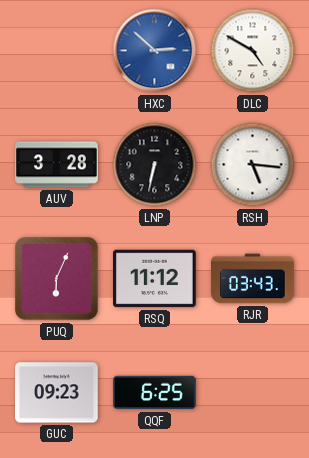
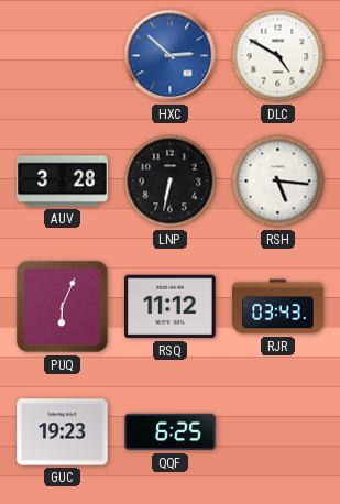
GUC: 09:23 -> 19:23 (63, 432)
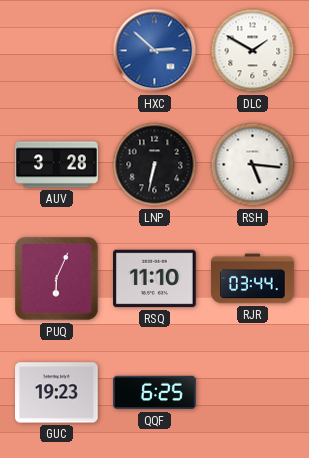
DLC: 4:50 -> 1:50 (253, 51)
RSQ: 11:12 -> 11:10 (155, 279)
RJR: 03:43 -> 03:44 (253, 279)
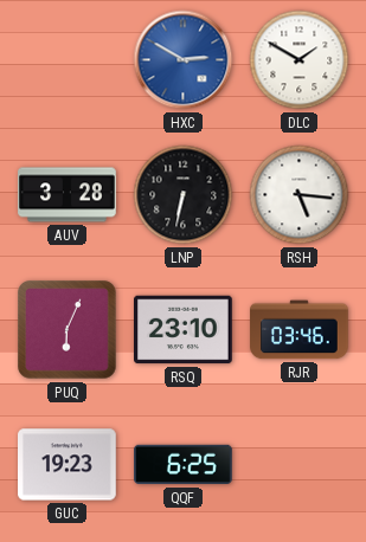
HXC: 2:52 -> 2:50 (184, 60)
RSQ: 11:10 -> 23:10 (184, 330)
RJR: 03:44 -> 03:46 (300, 330)
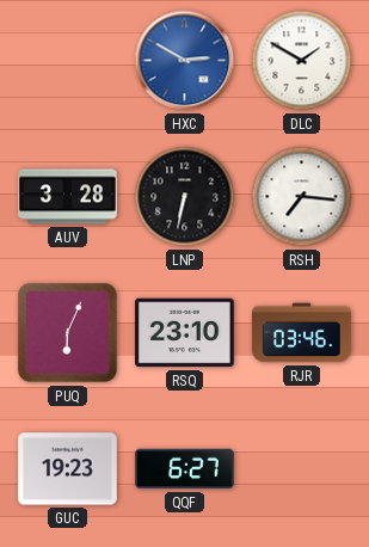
RSH: 5:16 -> 7:16 (302, 197)
QQF: 6:25 -> 6:27 (185, 469)
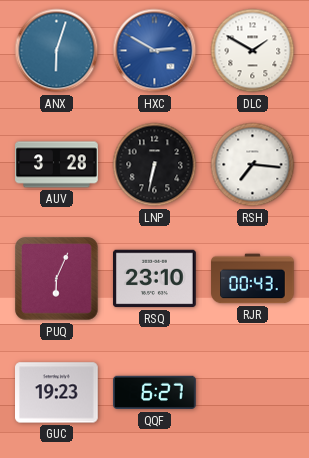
ANX: none -> 6:03 (57, 51)
RJR: 03:46 -> 00:43 (253, 279)
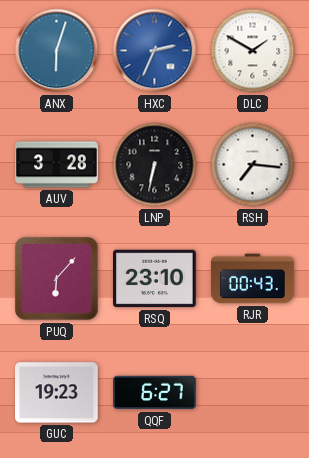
HXC: 2:50 -> 2:34 (155, 51)
PUQ: 6:04 -> 6:07 (57, 279)
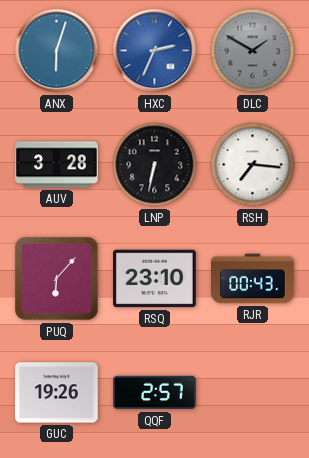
DLC dial: white -> grey (253, 51)
GUC: 19:23 -> 19:26 (57, 393)
QQF: 6:27 -> 2:57 (155, 393)
